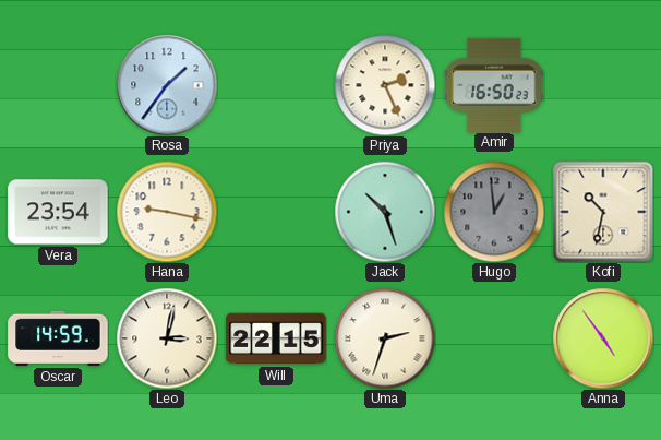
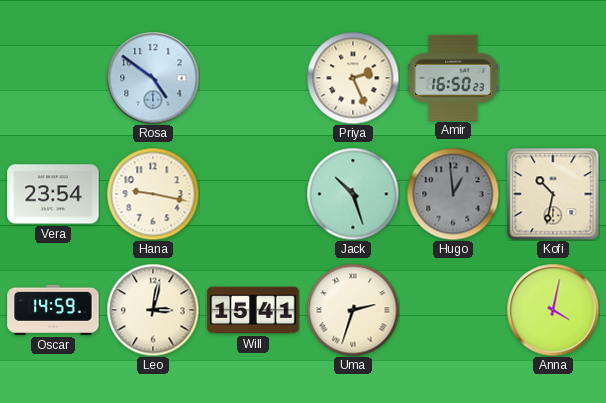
Rosa: 1:36 -> 4:51 (153, 78)
Will: 22:15 -> 15:41 (253, 310)
Anna: 4:54 -> 4:02 (553, 310)
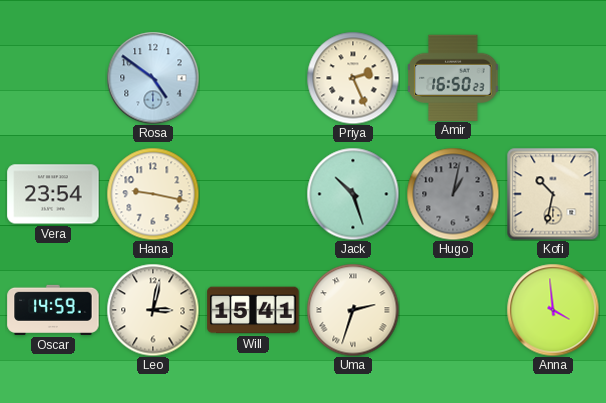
Hugo: 12:59 -> 1:02 (453, 194)
Anna: 4:02 -> 3:59 (553, 310)
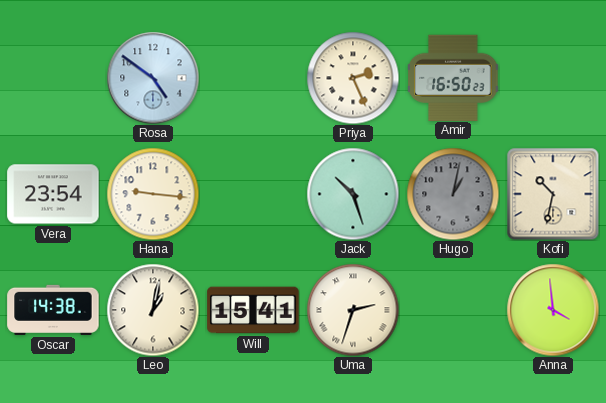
Hana: 9:17 -> 9:16 (153, 194)
Oscar: 14:59 -> 14:38 (53, 310)
Leo: 3:02 -> 1:02 (153, 310)
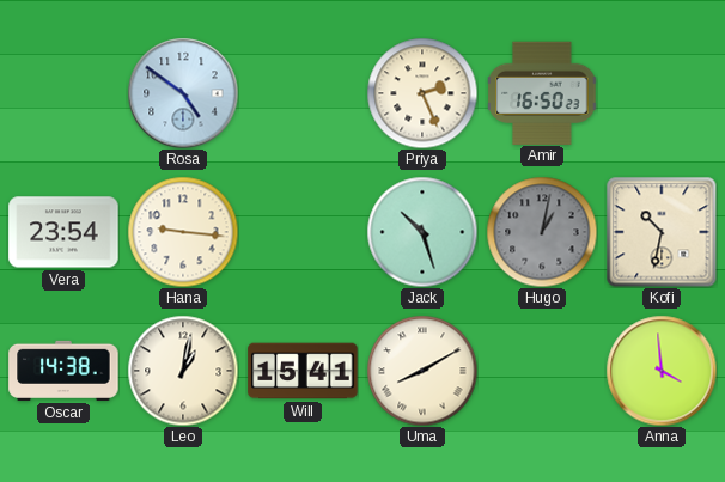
Uma: 2:33 -> 8:10 (422, 371)
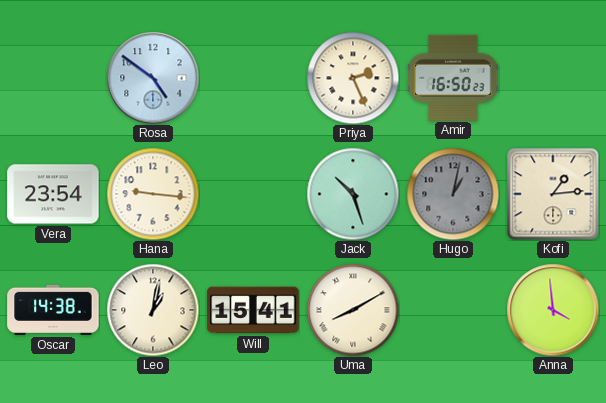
Kofi: 10:32 -> 1:14 (553, 194)
